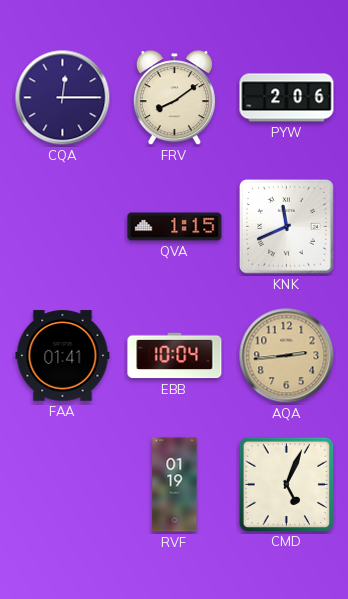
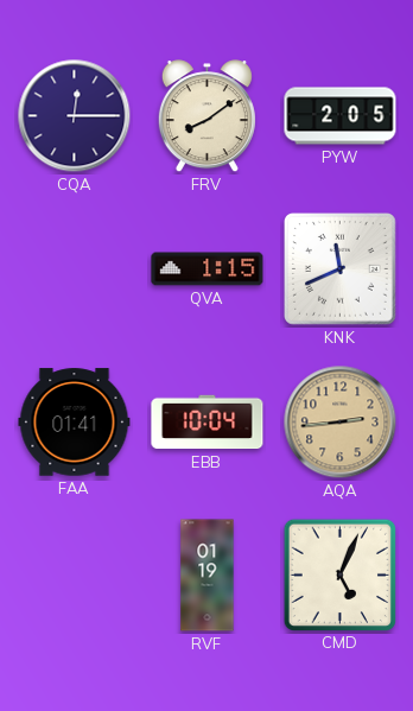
PYW: 2:06 -> 2:05 (341, 116)
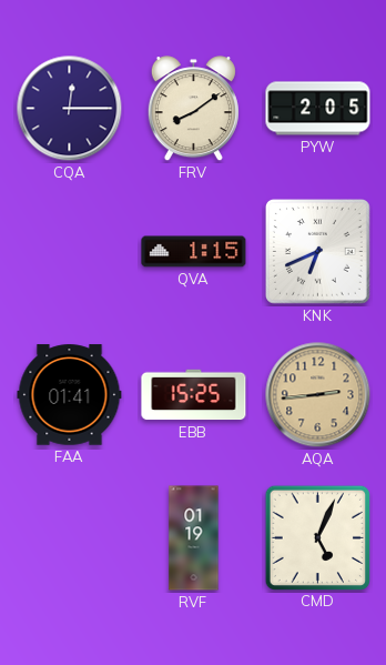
KNK: 11:41 -> 6:41 (318, 252)
EBB: 10:04 -> 15:25 (194, 395)
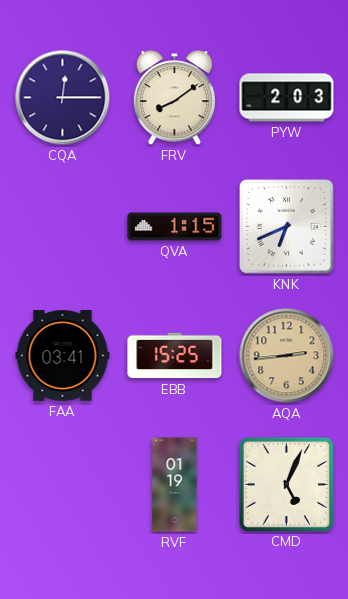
PYW: 2:05 -> 2:03 (287, 98)
FAA: 01:41 -> 03:41 (63, 356)
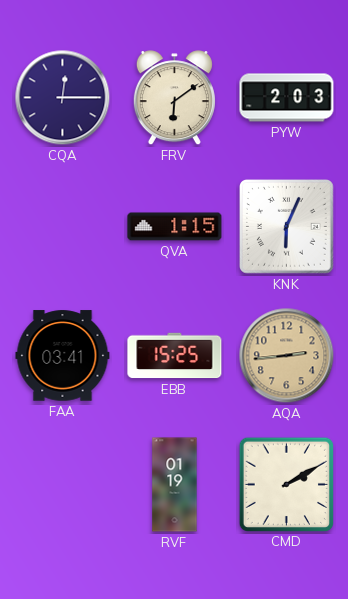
FRV: 8:09 -> 6:09 (174, 98)
KNK: 6:41 -> 6:04 (287, 227)
CMD: 5:04 -> 2:10 (286, 484)
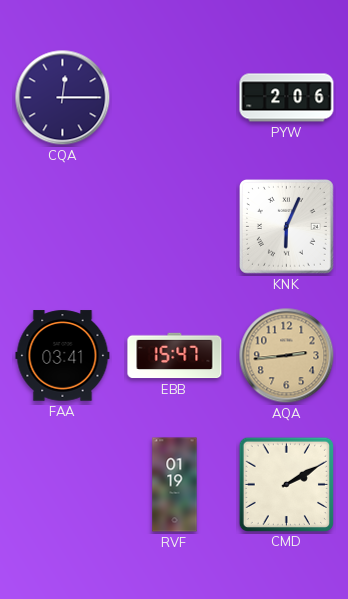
FRV: 6:09 -> none (174, 98)
PYW: 2:03 -> 2:06 (287, 98)
QVA: 1:15 -> none (175, 227)
EBB: 15:25 -> 15:47 (175, 356)
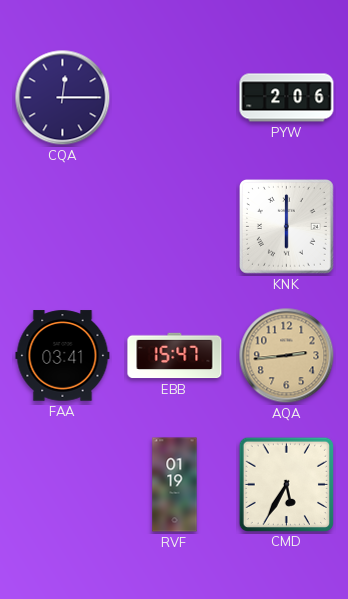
KNK: 6:04 -> 6:00 (287, 227)
CMD: 2:10 -> 5:35 (286, 484)
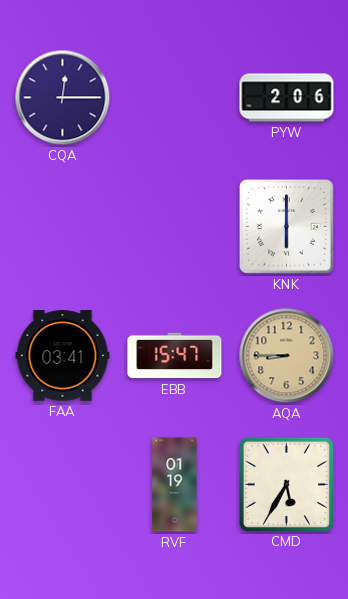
AQA: 2:44 -> 8:45 (287, 356)
